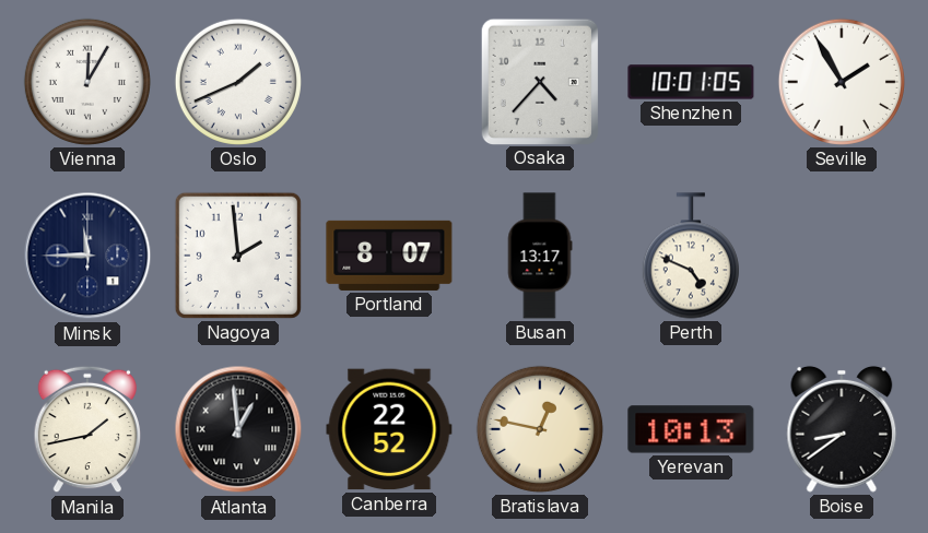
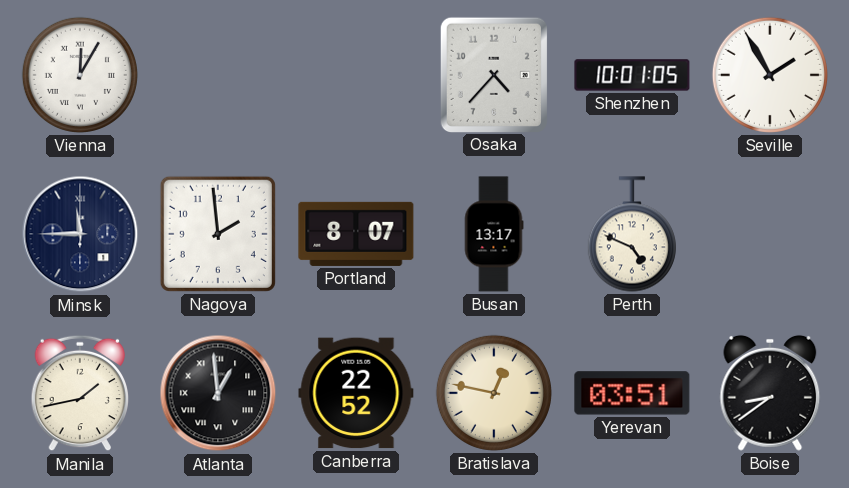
Oslo: 1:41 -> none (238, 82)
Yerevan: 10:13 -> 03:51 (632, 393)
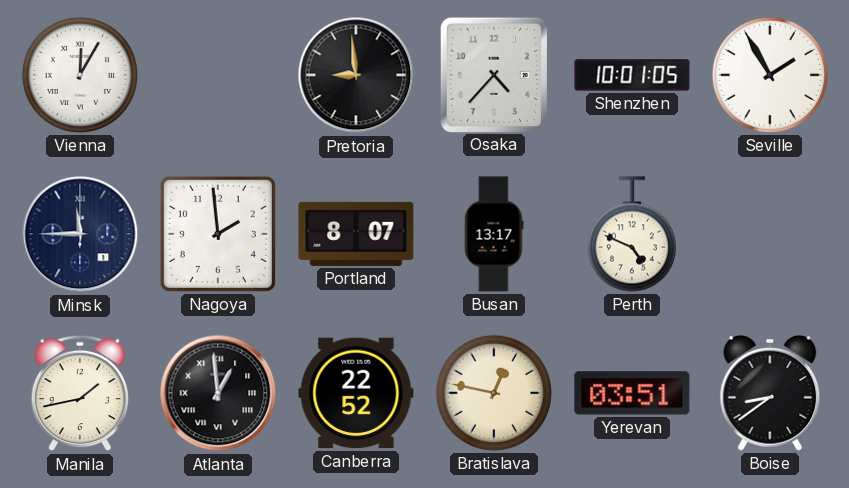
Pretoria: none -> 8:59 (356, 75)
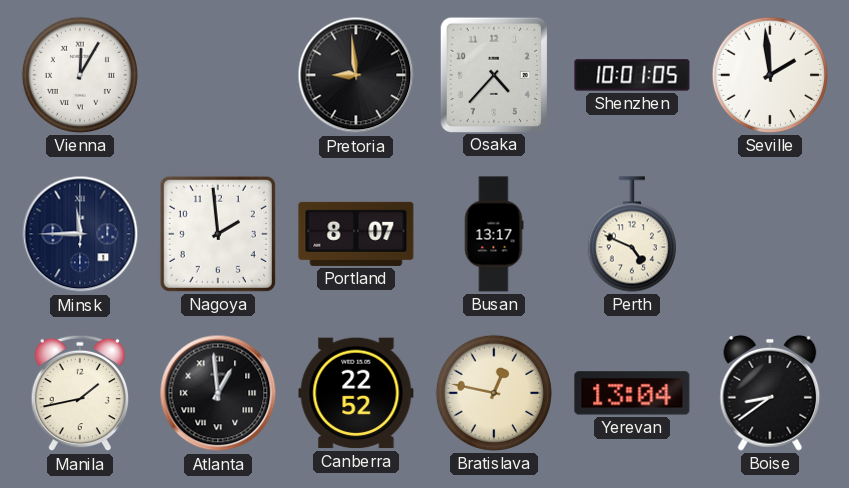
Seville: 1:55 -> 1:59 (770, 75)
Yerevan: 03:51 -> 13:04 (632, 393)
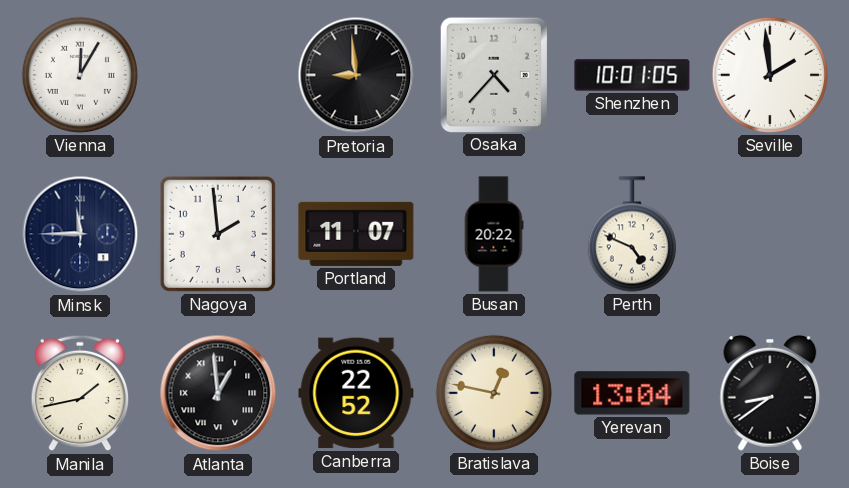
Portland: 8:07 -> 11:07 (356, 234)
Busan: 13:17 -> 20:22 (494, 234)
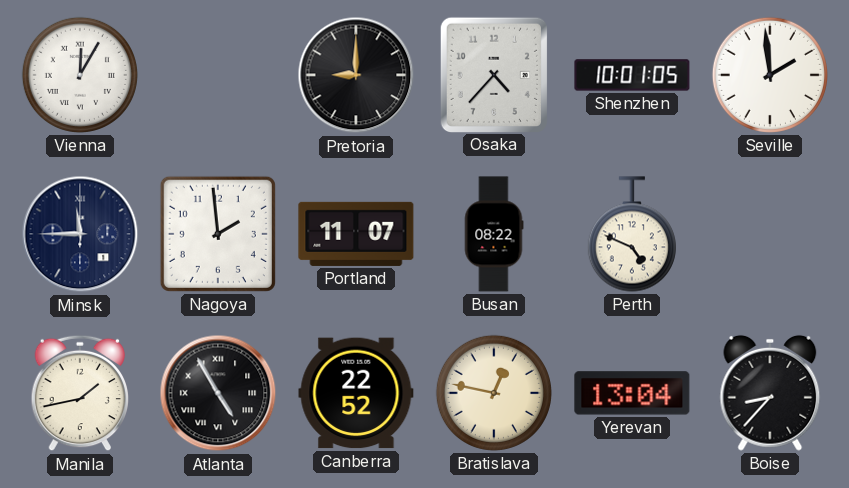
Pretoria: 8:59 -> 9:00 (356, 75)
Busan: 20:22 -> 08:22 (494, 234)
Atlanta: 12:59 -> 4:55 (218, 393)
Boise: 8:39 -> 8:37 (770, 393)
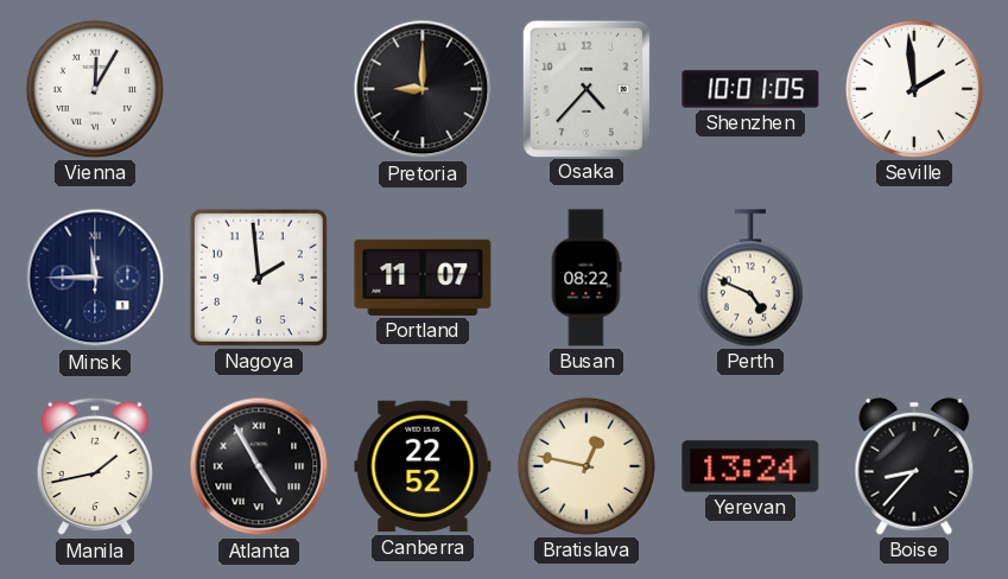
Yerevan: 13:04 -> 13:24 (750, 466)
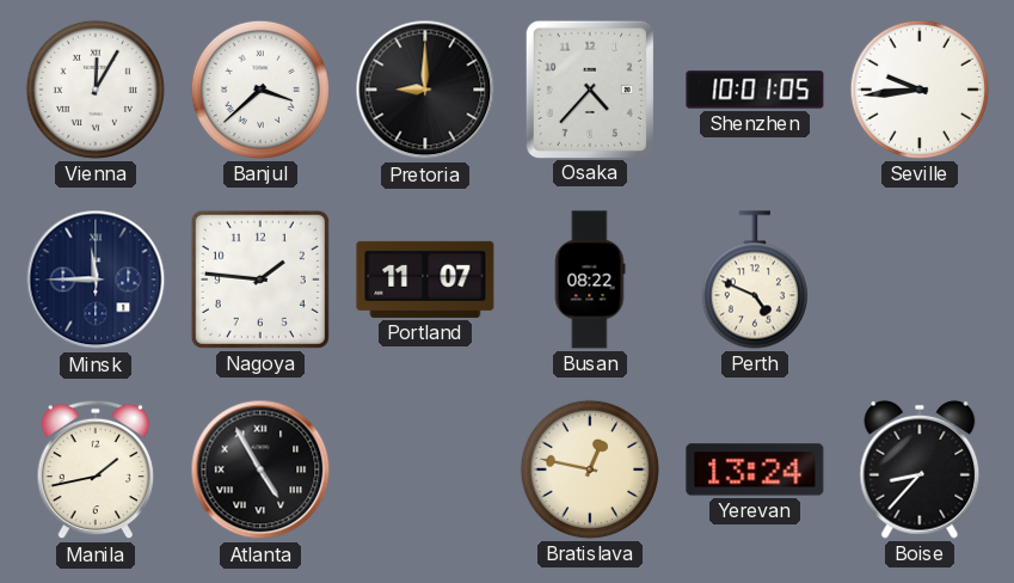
Banjul: none -> 3:38 (260, 90)
Seville: 1:59 -> 9:44 (920, 90)
Nagoya: 1:59 -> 1:46 (260, 280)
Canberra: 22:52 -> none (423, 466)
